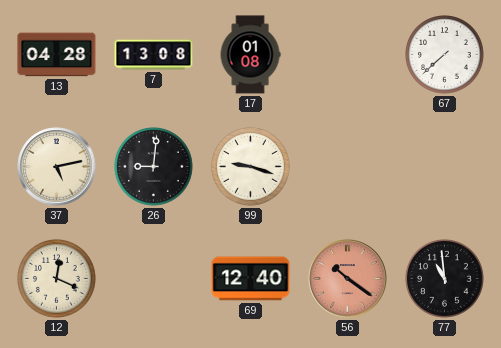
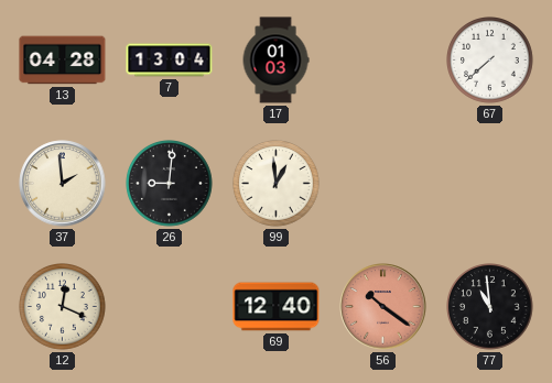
7: 13:08 -> 13:04 (170, 61)
17: 01:08 -> 01:03 (275, 61)
37: 5:13 -> 1:59 (63, 184)
99: 9:18 -> 12:59 (277, 184)
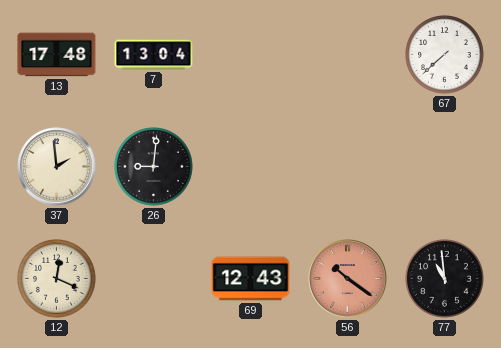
13: 04:28 -> 17:48 (57, 55)
17: 01:03 -> none (275, 61)
99: 12:59 -> none (277, 184)
69: 12:40 -> 12:43 (251, 279)
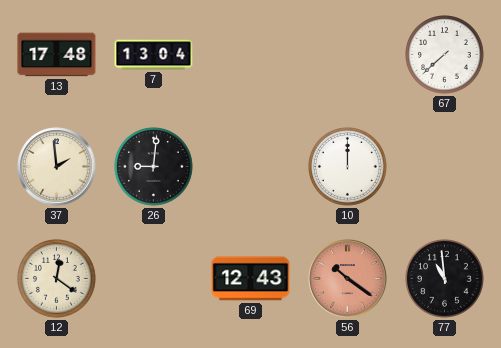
10: none -> 12:00 (348, 167)
12: 12:19 -> 12:21 (57, 279)
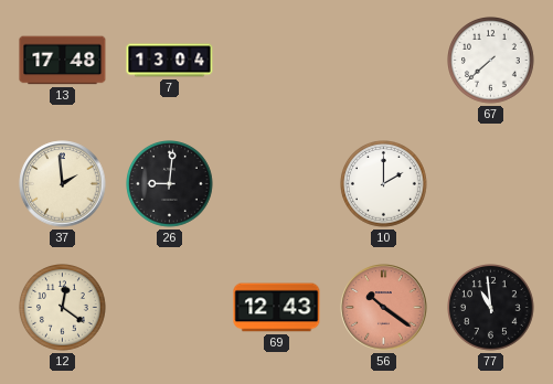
10: 12:00 -> 2:00 (384, 184)
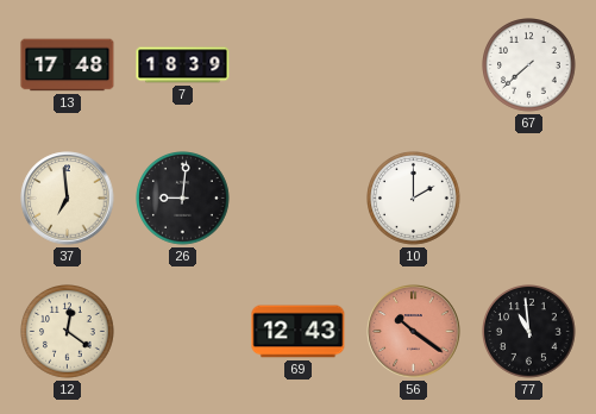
7: 13:04 -> 18:39 (183, 65)
37: 1:59 -> 6:59 (68, 199)
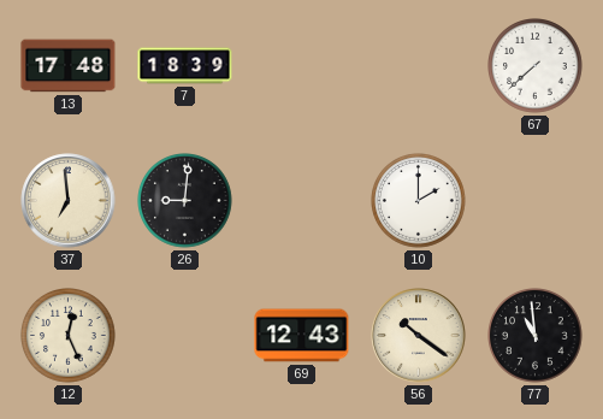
12: 12:21 -> 12:26 (69, 336)
56 dial: salmon -> cream (419, 336)
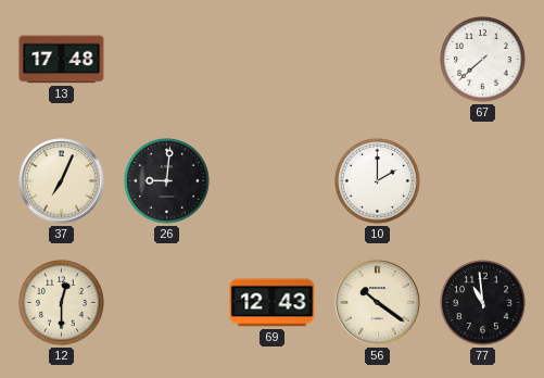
7: 18:39 -> none (185, 66)
37: 6:59 -> 7:04 (62, 181)
12: 12:26 -> 12:30 (62, 303)
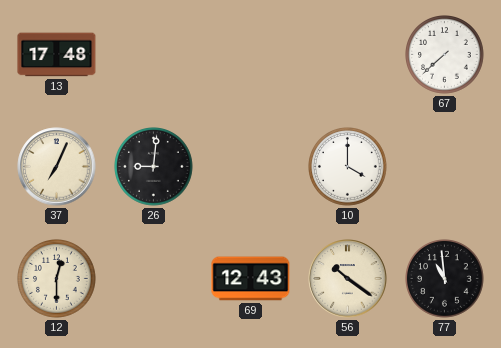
10: 2:00 -> 4:00 (348, 167)
